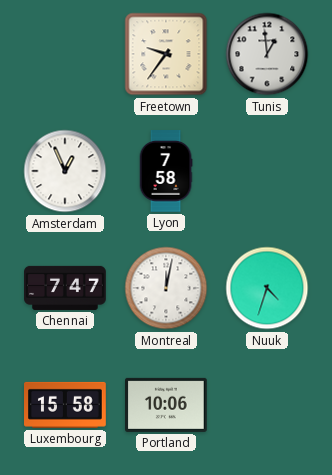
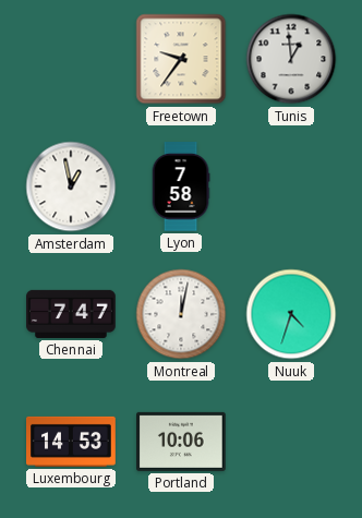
Amsterdam: 12:56 -> 12:58 (71, 186)
Luxembourg: 15:58 -> 14:53 (71, 442)
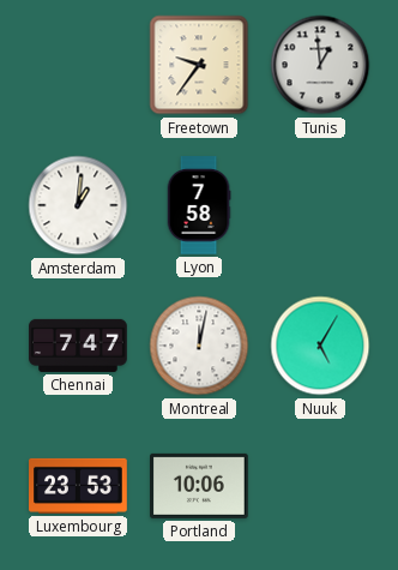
Amsterdam: 12:58 -> 1:01 (78, 205)
Nuuk: 4:33 -> 5:05 (320, 346)
Luxembourg: 14:53 -> 23:53 (78, 486)
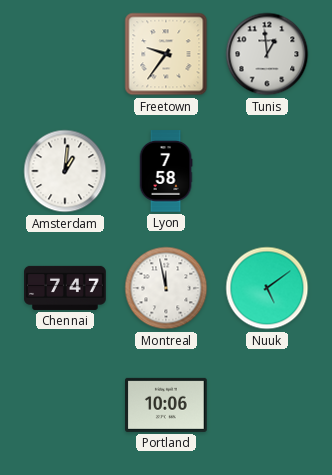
Montreal: 12:02 -> 11:58 (166, 288)
Nuuk: 5:05 -> 5:09 (267, 288)
Luxembourg: 23:53 -> none (78, 486)
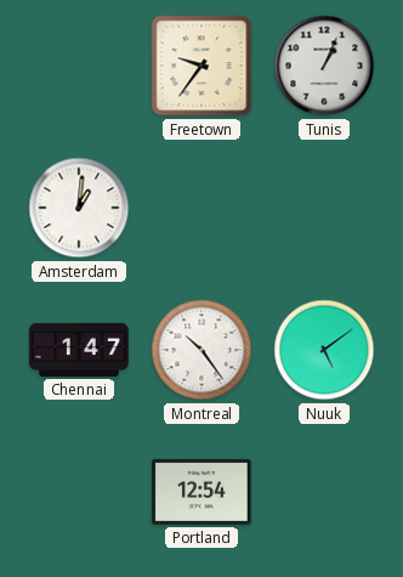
Tunis: 12:59 -> 1:04 (324, 66)
Lyon: 7:58 -> none (166, 171)
Chennai: 7:47 -> 1:47 (79, 350)
Montreal: 11:58 -> 10:24 (201, 350)
Portland: 10:06 -> 12:54 (203, 492)
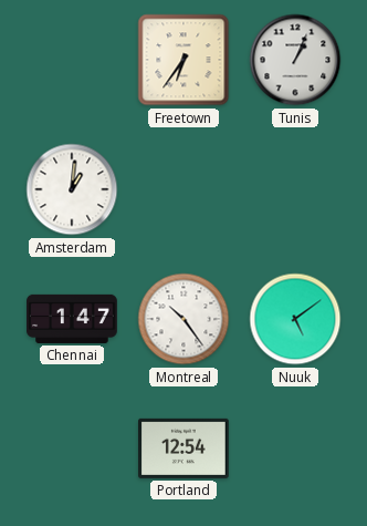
Freetown: 9:36 -> 6:36 (183, 60)
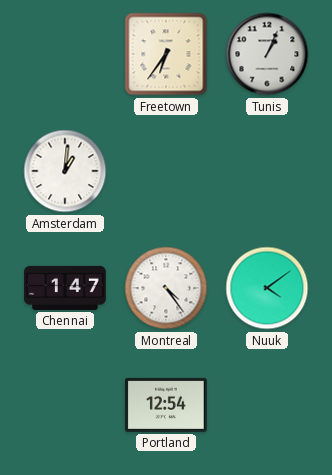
Montreal: 10:24 -> 4:24 (166, 288)
Nuuk: 5:09 -> 4:09 (267, 288)
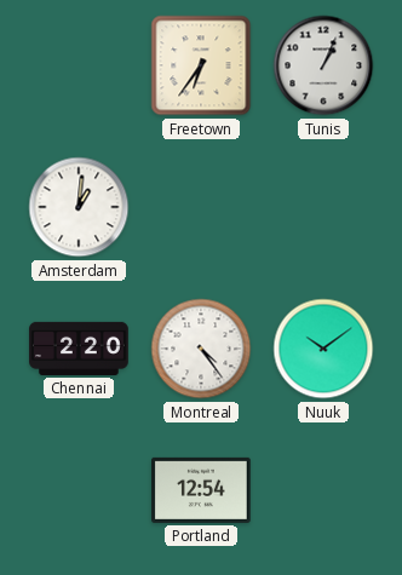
Chennai: 1:47 -> 2:20 (79, 349)
Nuuk: 4:09 -> 10:09 (323, 349)
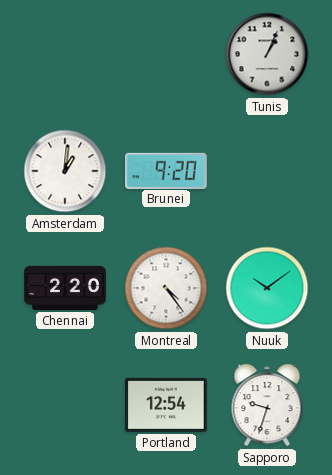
Freetown: 6:36 -> none (201, 65)
Brunei: none -> 9:20 (167, 170)
Sapporo: none -> 9:33 (267, 405)
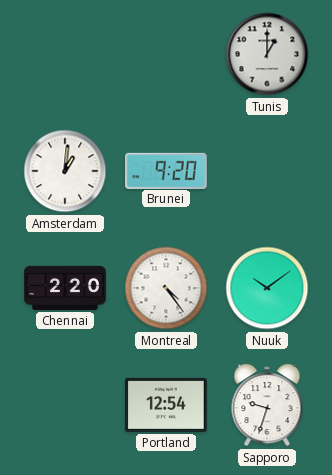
Tunis: 1:04 -> 1:00 (267, 54)
